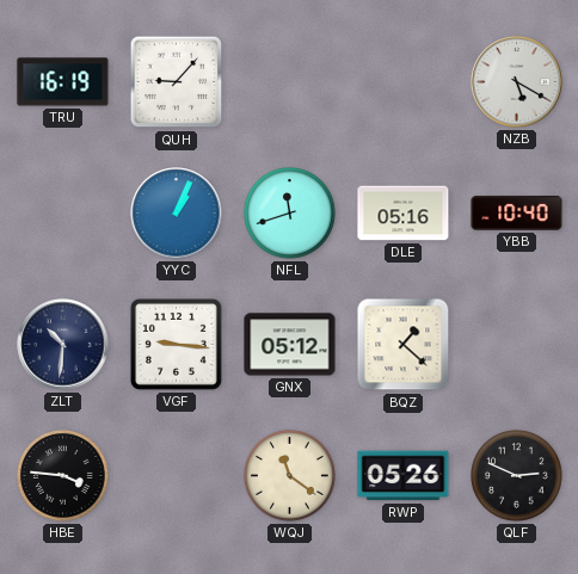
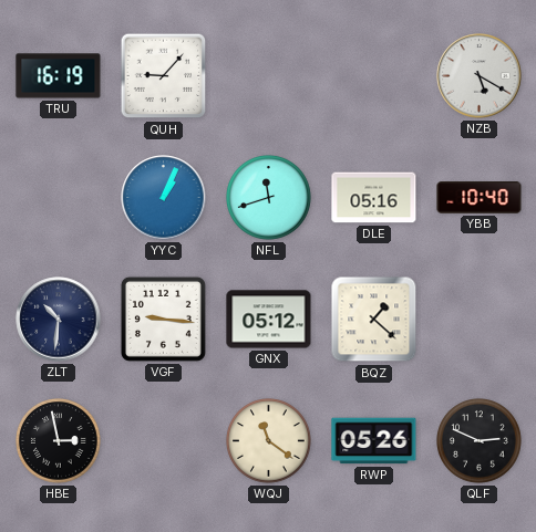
HBE: 3:46 -> 2:58 (59, 441)
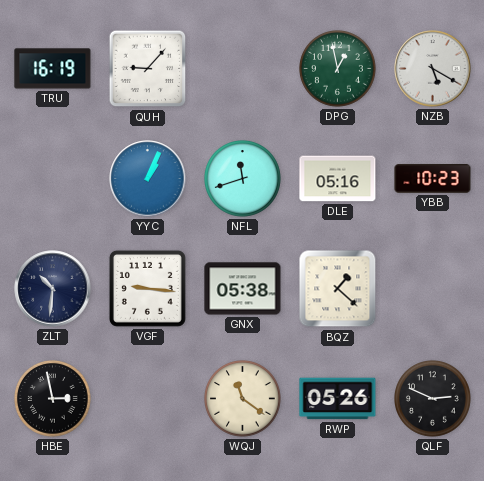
DPG: none -> 12:58 (338, 69)
YBB: 10:40 -> 10:23 (433, 179)
GNX: 05:12 -> 05:38 (243, 289)
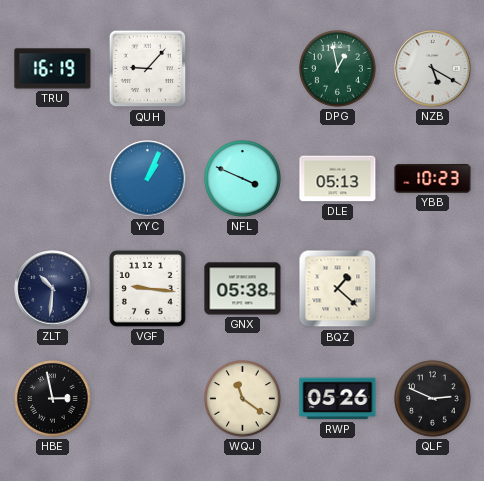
NFL: 11:42 -> 3:49 (243, 179)
DLE: 05:16 -> 05:13 (338, 179)
